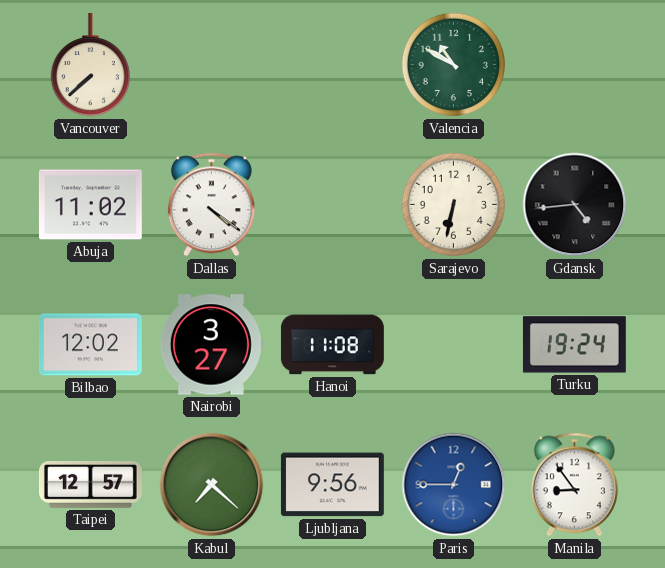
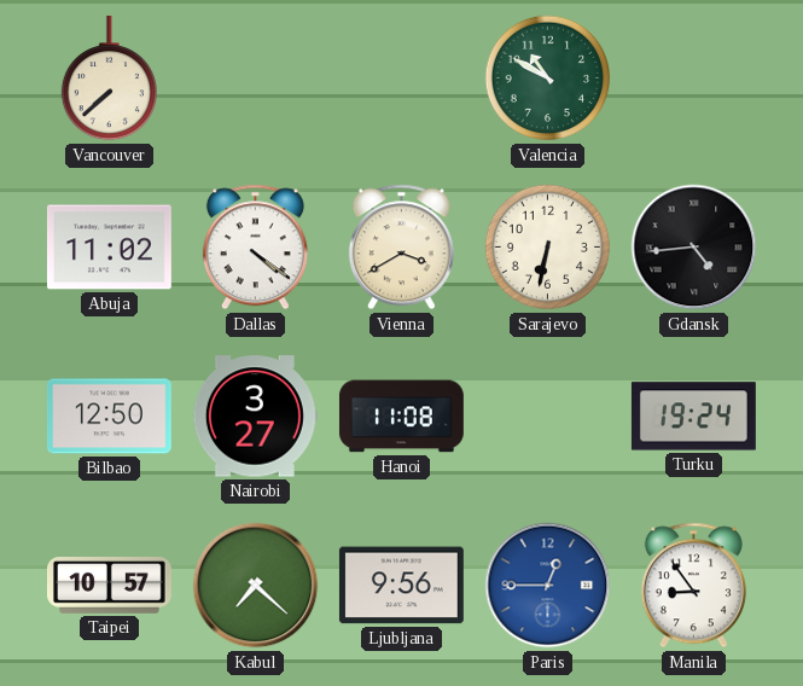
Vienna: none -> 3:40 (401, 248)
Bilbao: 12:02 -> 12:50 (109, 417)
Taipei: 12:57 -> 10:57 (109, 586)
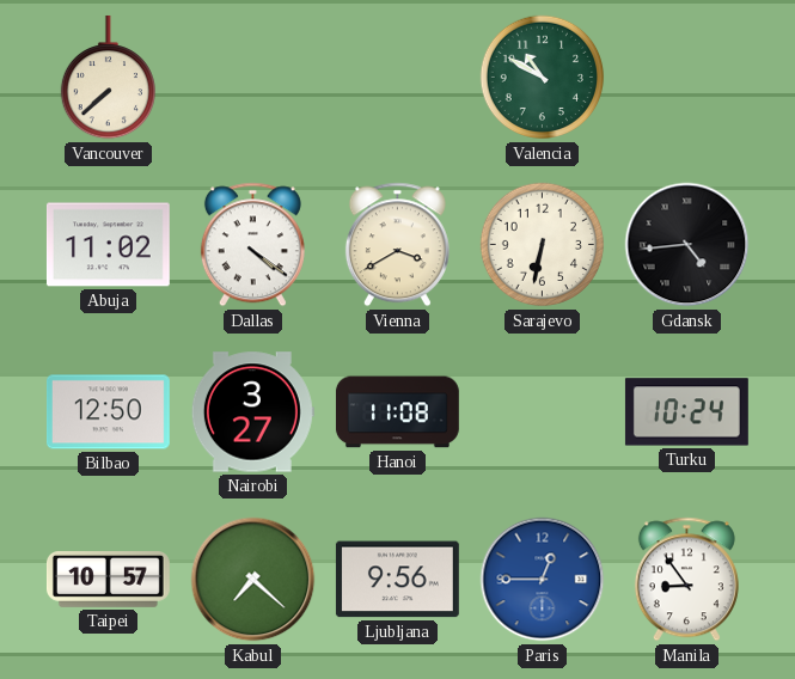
Turku: 19:24 -> 10:24 (686, 412)
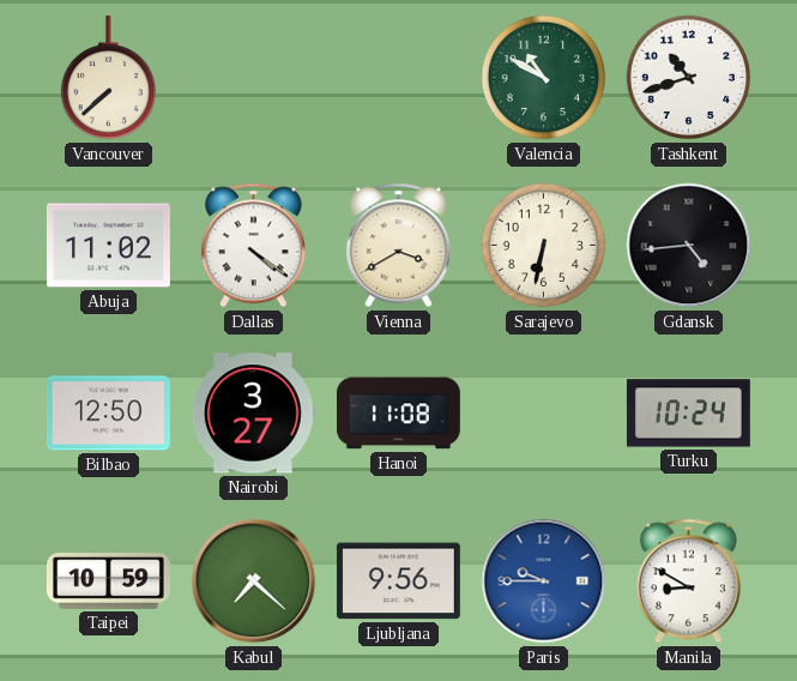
Tashkent: none -> 10:42 (689, 78)
Taipei: 10:57 -> 10:59 (108, 581)
Paris: 12:45 -> 9:45 (544, 581)
Manila: 8:54 -> 8:50 (688, 581)
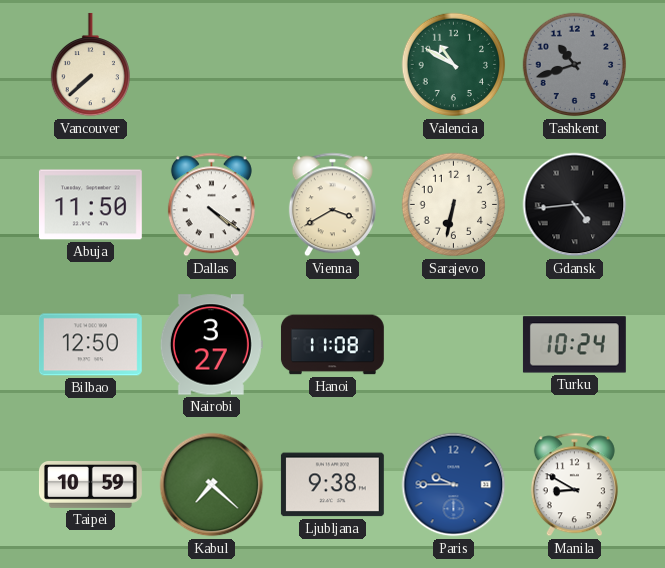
Tashkent dial: white -> grey (575, 65)
Abuja: 11:02 -> 11:50 (90, 205)
Ljubljana: 9:56 -> 9:38 (332, 485)
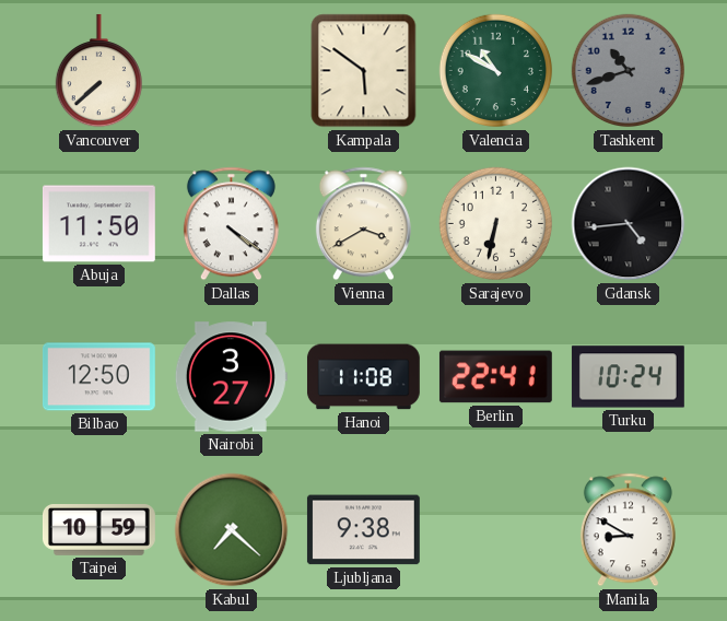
Kampala: none -> 5:51 (364, 71)
Berlin: none -> 22:41 (495, 377)
Paris: 9:45 -> none (454, 485)
